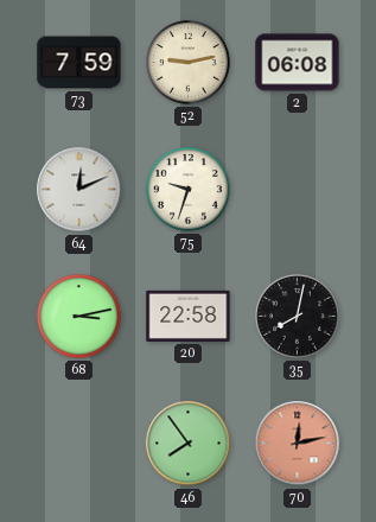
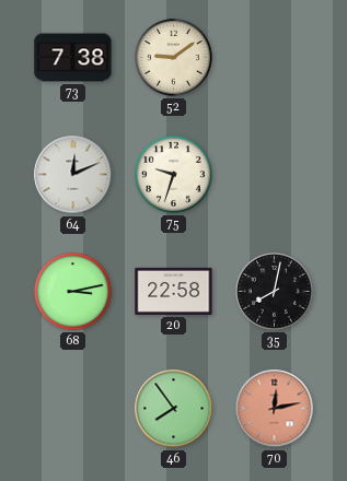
73: 7:59 -> 7:38 (73, 58)
52: 9:13 -> 9:09 (174, 58)
2: 06:08 -> none (298, 63)
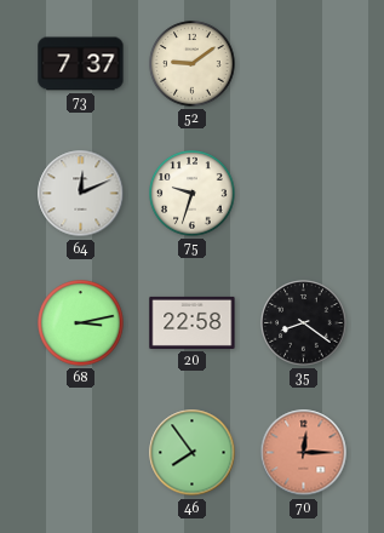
73: 7:38 -> 7:37 (81, 64)
35: 8:02 -> 8:21 (304, 323)
70: 12:13 -> 12:15 (304, 453)
